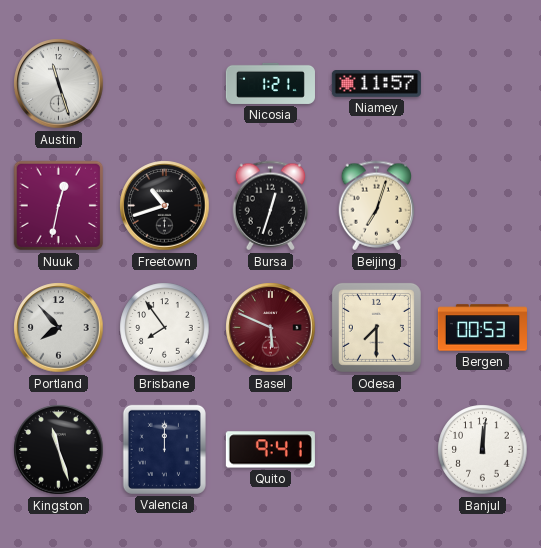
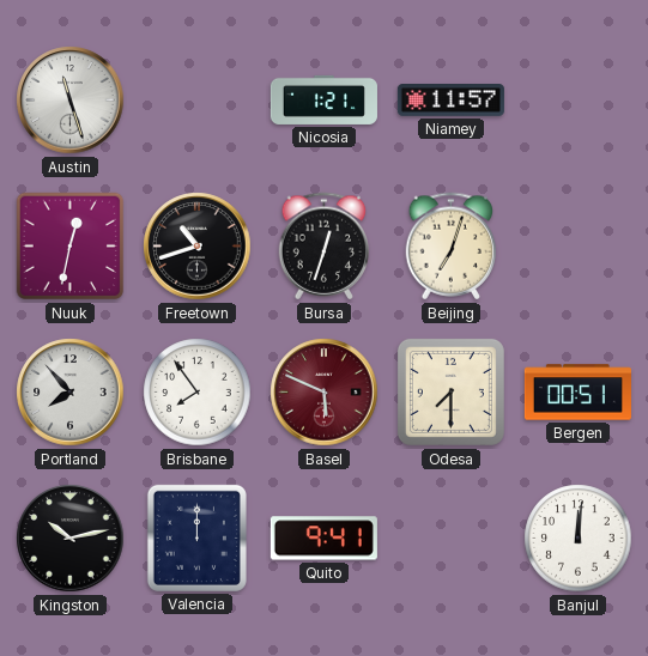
Bergen: 00:53 -> 00:51 (577, 393)
Kingston: 11:27 -> 10:13 (71, 539)
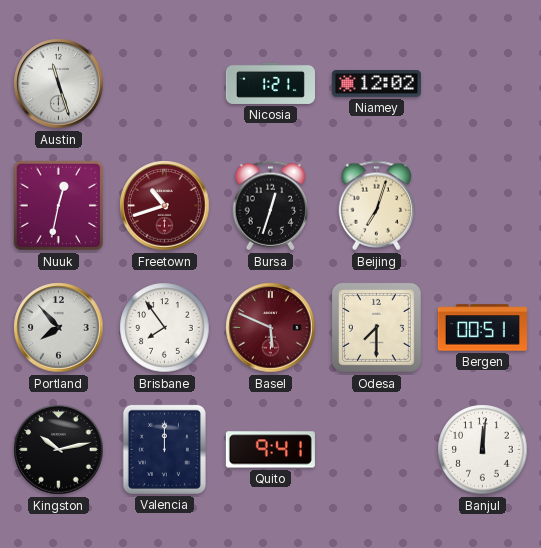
Niamey: 11:57 -> 12:02 (376, 84)
Freetown dial: black -> burgundy (165, 206)
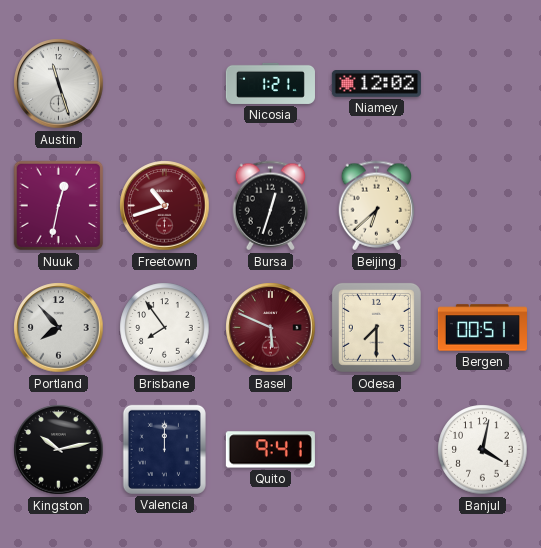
Beijing: 7:03 -> 6:38 (377, 206)
Banjul: 12:01 -> 4:02 (483, 450)
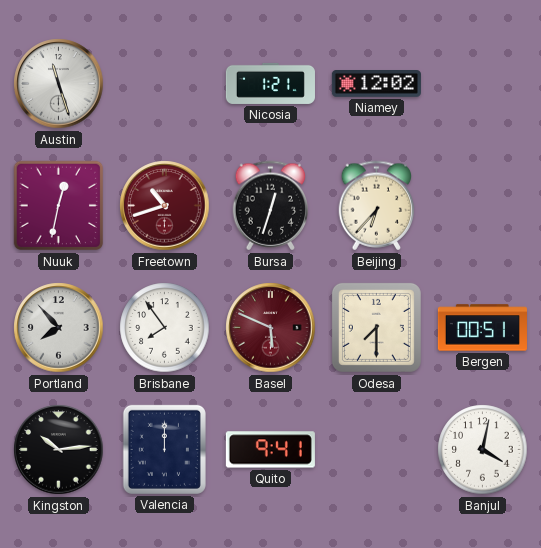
Beijing: 6:38 -> 6:37 (377, 206)
Kingston: 10:13 -> 10:14 (59, 450)
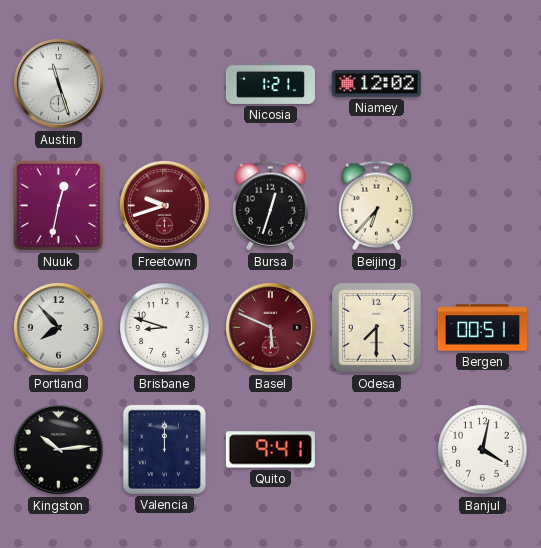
Freetown: 10:42 -> 9:42 (165, 206)
Brisbane: 7:54 -> 8:48 (165, 328)
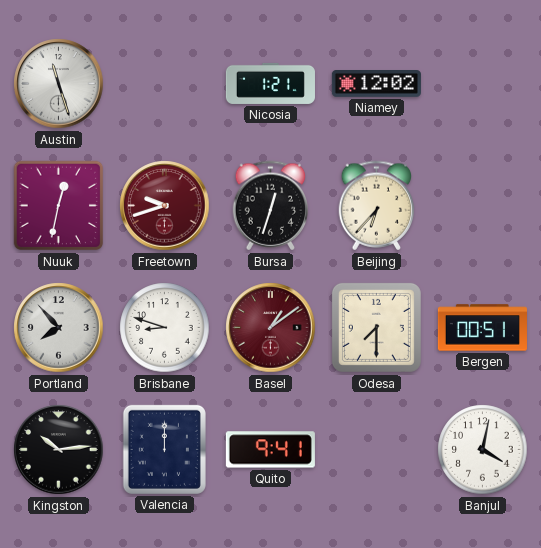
Basel: 5:49 -> 1:09 (271, 328)
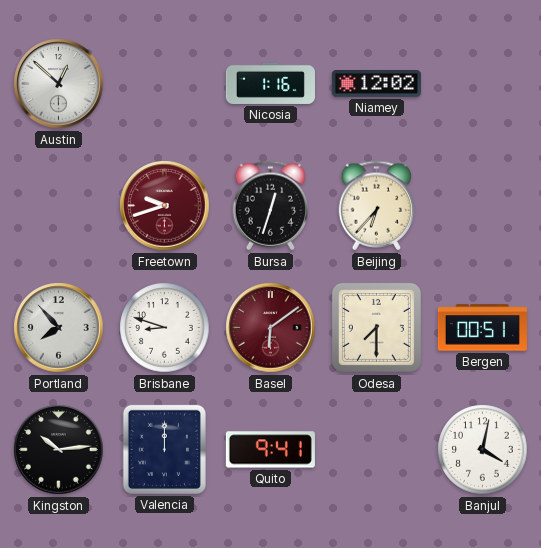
Austin: 11:27 -> 12:52 (59, 84)
Nicosia: 1:21 -> 1:16 (270, 83)
Nuuk: 12:32 -> none (59, 206)
Basel: 1:09 -> 6:09 (271, 328)
